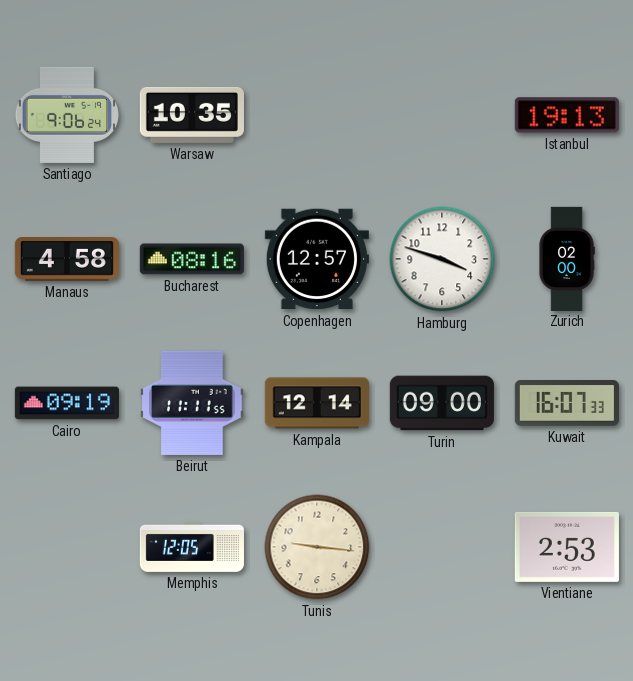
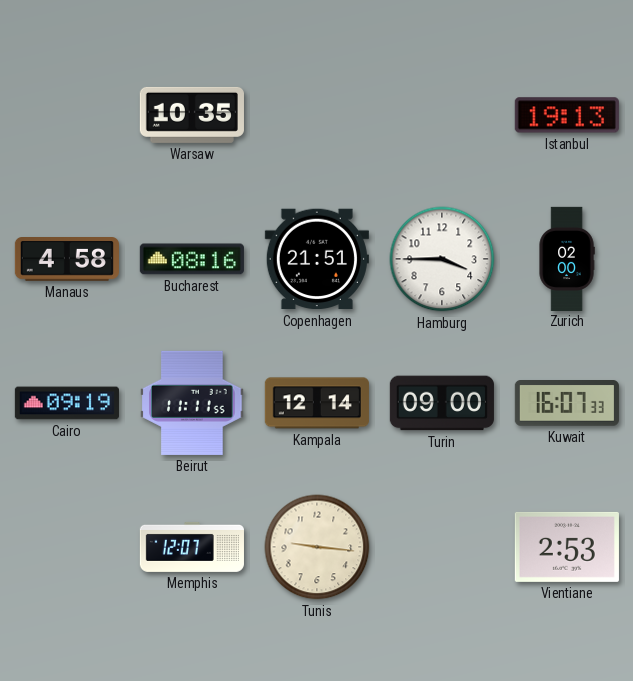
Santiago: 9:06 -> none (66, 115)
Copenhagen: 12:57 -> 21:51 (317, 259)
Hamburg: 3:48 -> 3:45 (442, 259)
Memphis: 12:05 -> 12:07 (192, 547)
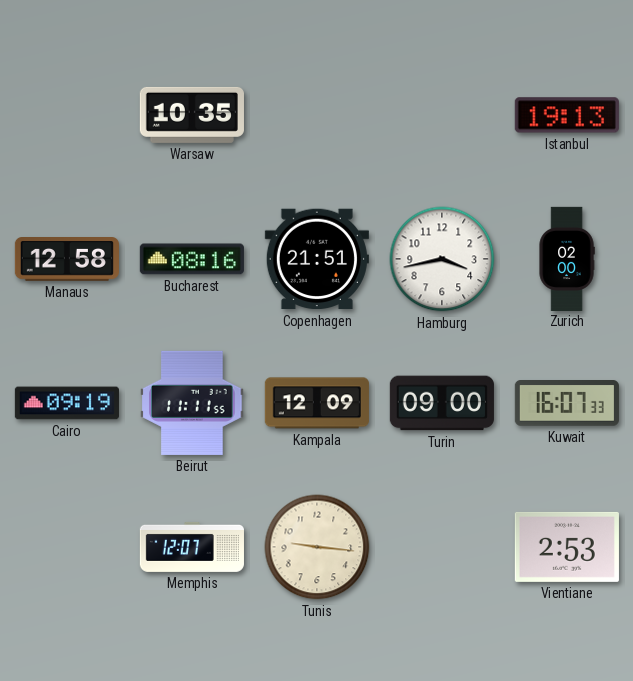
Manaus: 4:58 -> 12:58 (67, 260)
Hamburg: 3:45 -> 3:43 (442, 259)
Kampala: 12:14 -> 12:09 (317, 403)
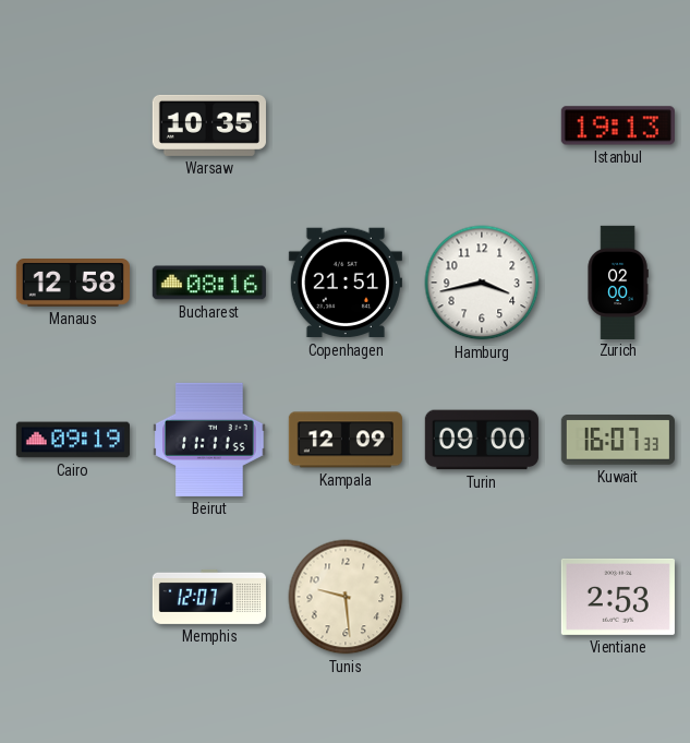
Tunis: 9:16 -> 9:29 (346, 597)
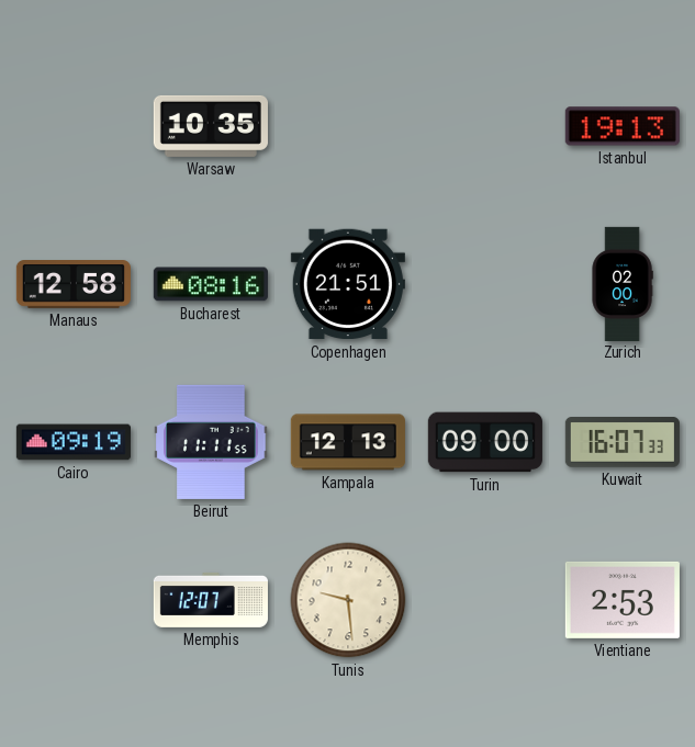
Hamburg: 3:43 -> none (482, 283)
Kampala: 12:09 -> 12:13 (348, 442)
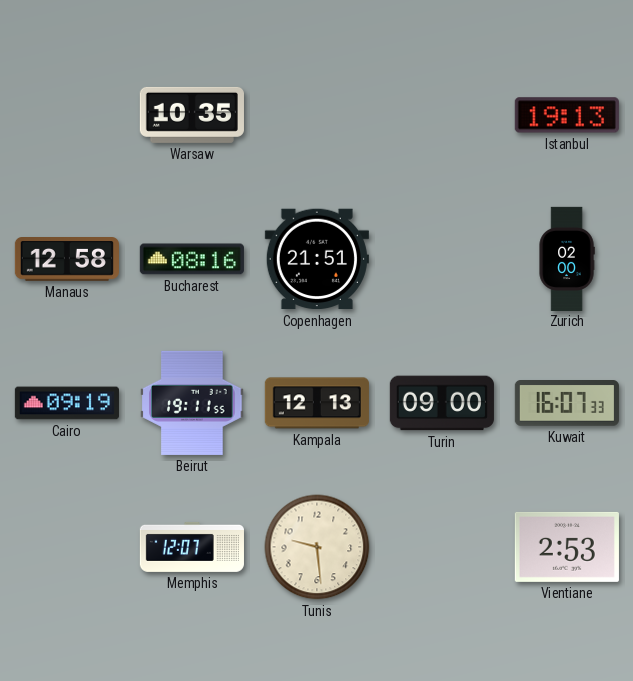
Beirut: 11:11 -> 19:11 (192, 403)
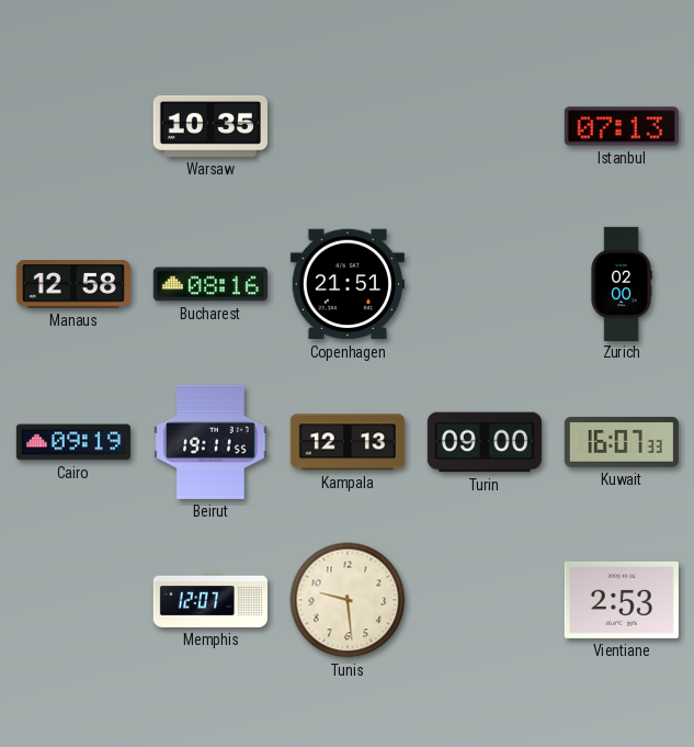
Istanbul: 19:13 -> 07:13 (622, 126)
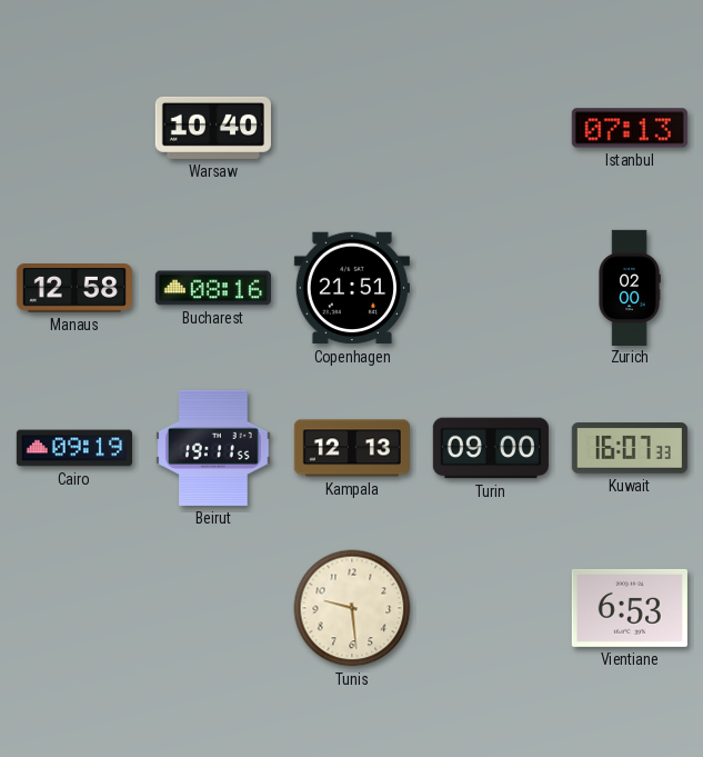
Warsaw: 10:35 -> 10:40 (213, 128)
Memphis: 12:07 -> none (211, 600)
Vientiane: 2:53 -> 6:53 (630, 608)
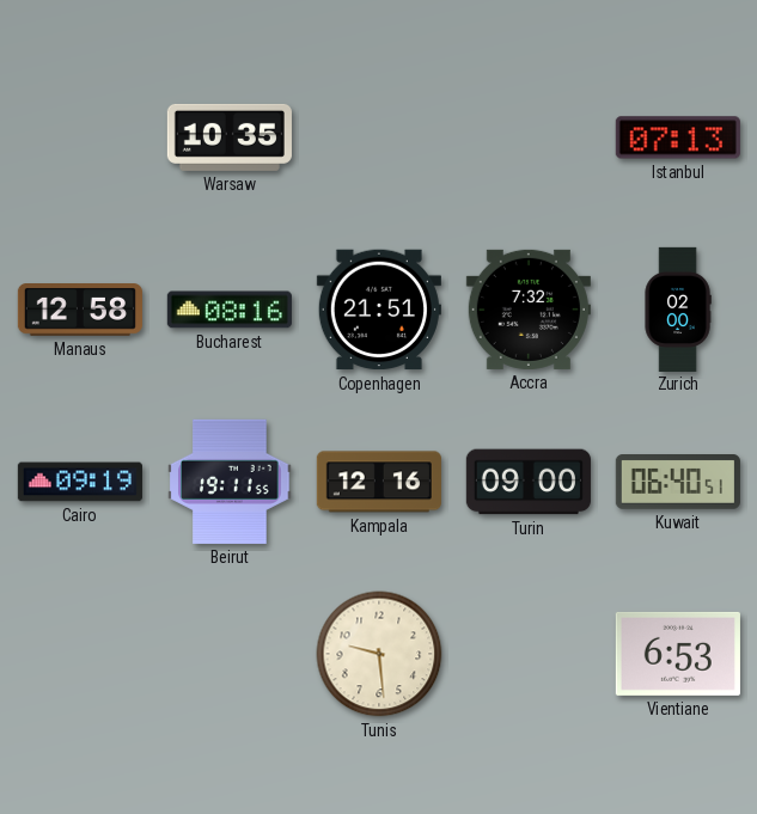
Warsaw: 10:40 -> 10:35 (230, 137)
Accra: none -> 7:32 (529, 310)
Kampala: 12:13 -> 12:16 (379, 482)
Kuwait: 16:07 -> 06:40 (678, 482)
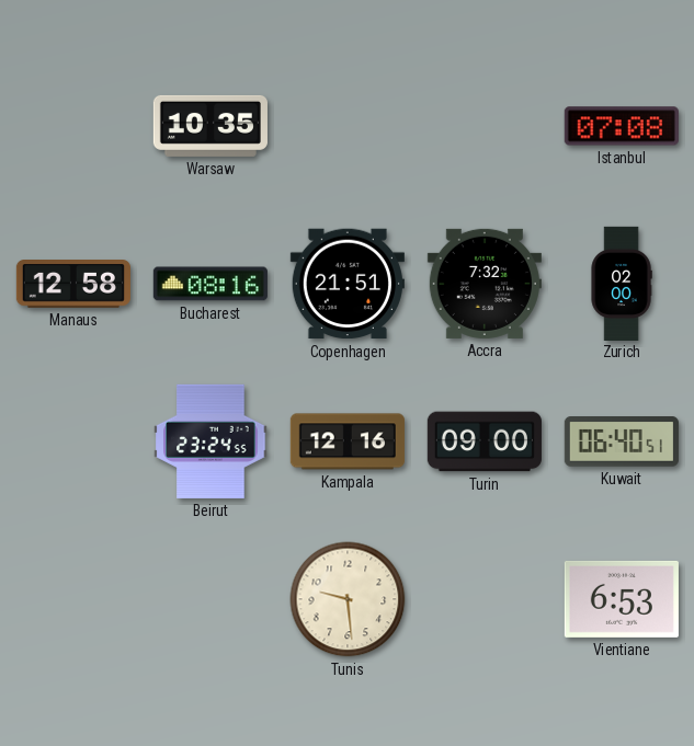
Istanbul: 07:13 -> 07:08 (622, 126)
Cairo: 09:19 -> none (80, 482)
Beirut: 19:11 -> 23:24 (211, 441)
